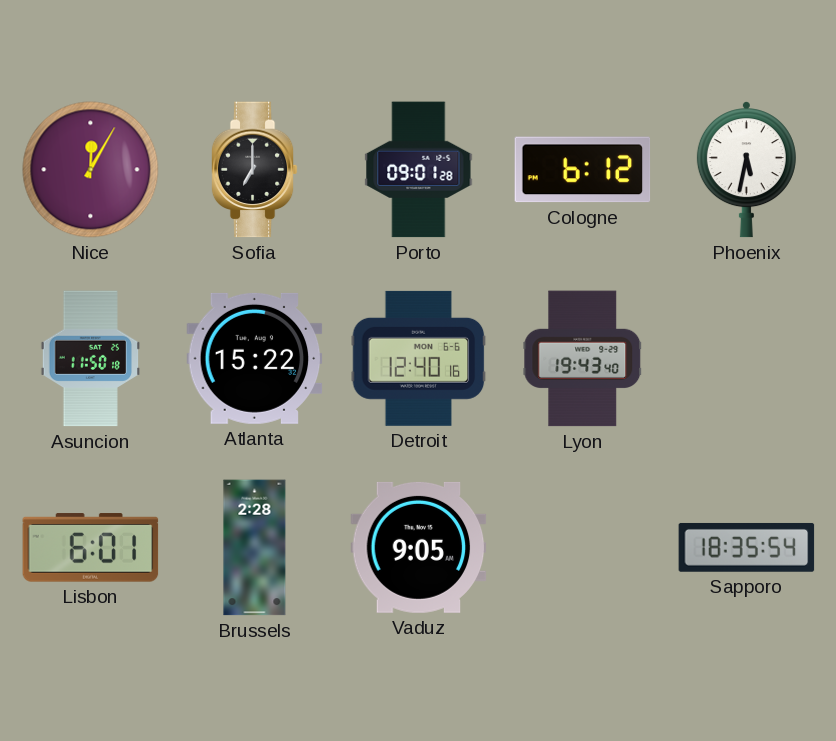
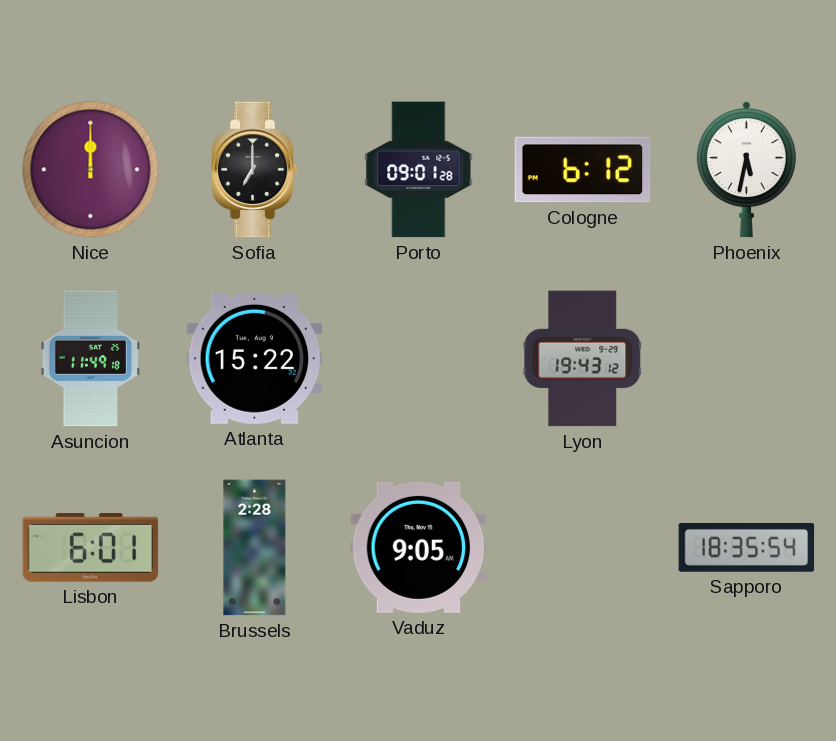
Nice: 12:05 -> 12:00 (91, 170)
Asuncion: 11:50 -> 11:49 (91, 359)
Detroit: 12:40 -> none (419, 358)
Lyon: 19:43:40 -> 19:43:12 (583, 359)
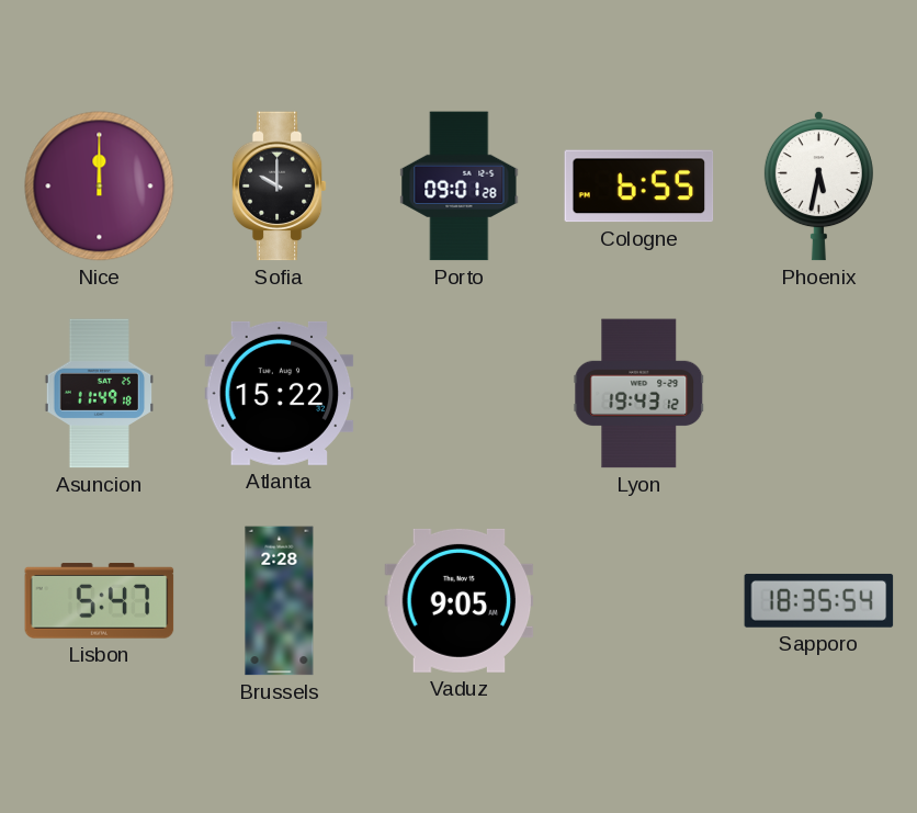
Sofia: 7:00 -> 10:00 (279, 187)
Cologne: 6:12 -> 6:55 (639, 187)
Lisbon: 6:01 -> 5:47 (100, 601)
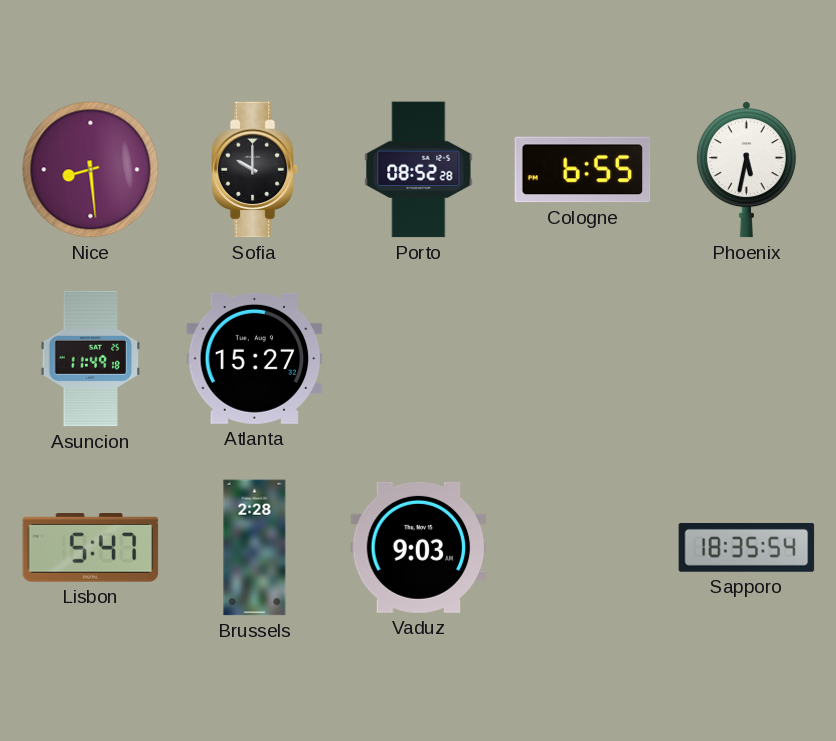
Nice: 12:00 -> 8:29 (91, 170)
Porto: 09:01 -> 08:52 (419, 170)
Atlanta: 15:22 -> 15:27 (255, 358)
Lyon: 19:43 -> none (639, 394)
Vaduz: 9:05 -> 9:03 (419, 547)
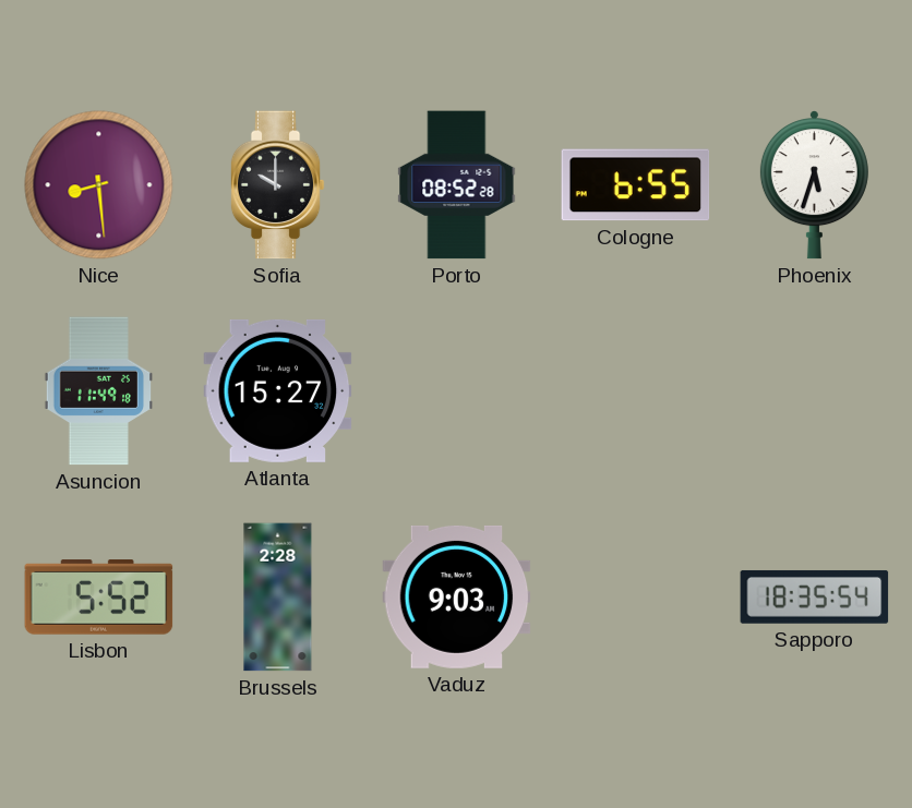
Phoenix: 5:32 -> 5:33 (814, 185)
Lisbon: 5:47 -> 5:52 (99, 598)
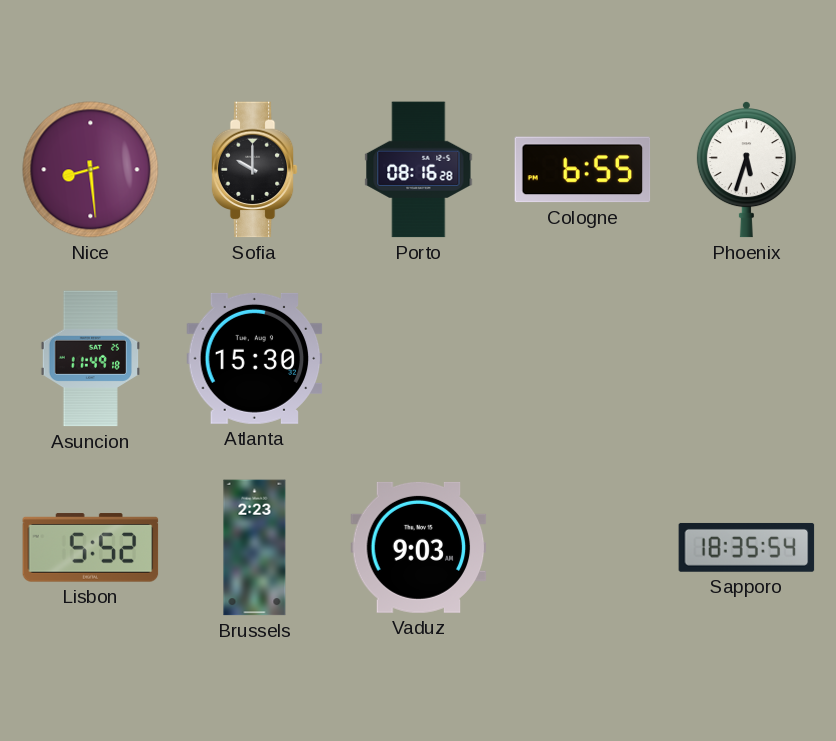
Porto: 08:52 -> 08:16 (419, 170)
Atlanta: 15:27 -> 15:30 (255, 358)
Brussels: 2:28 -> 2:23 (255, 548)
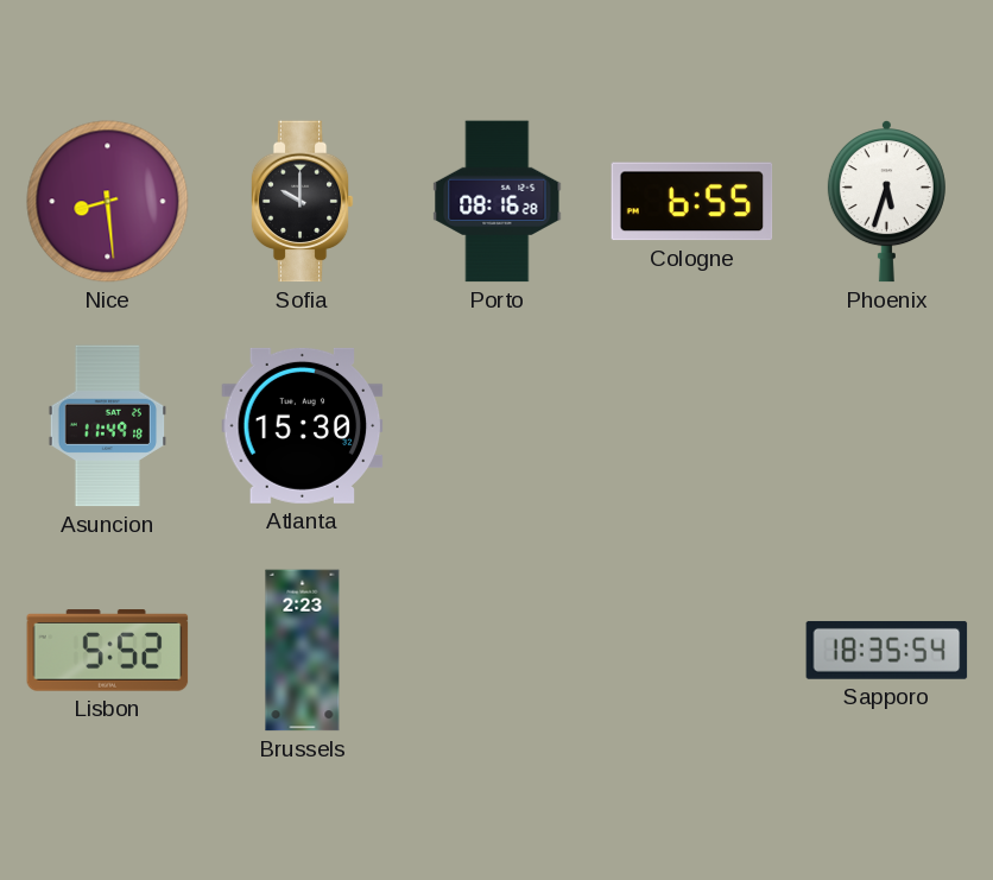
Vaduz: 9:03 -> none (419, 547)
